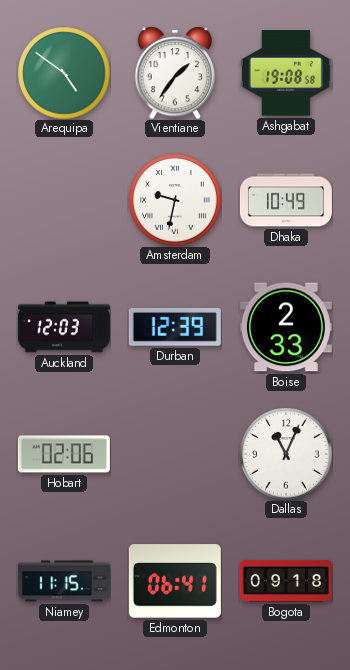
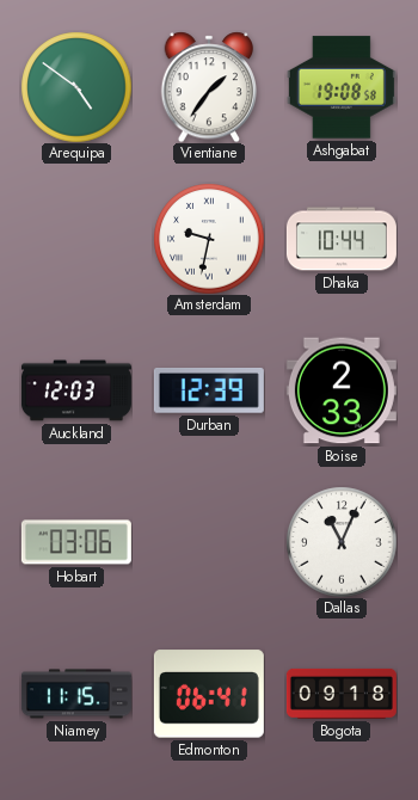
Dhaka: 10:49 -> 10:44 (342, 239)
Hobart: 02:06 -> 03:06 (76, 542)
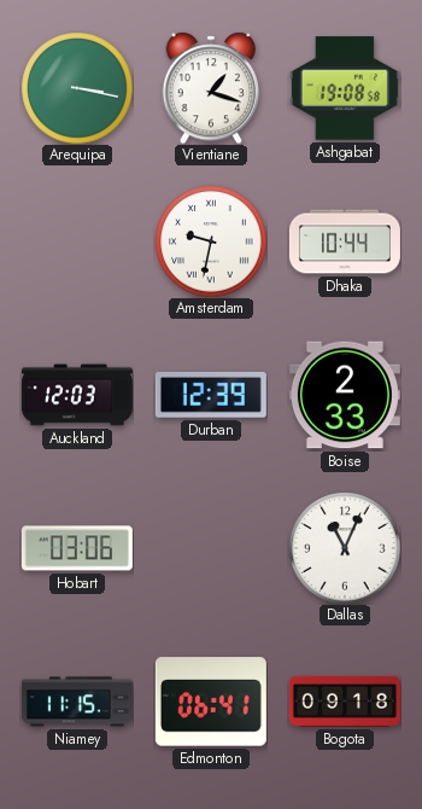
Arequipa: 4:51 -> 3:17 (77, 88)
Vientiane: 1:36 -> 1:18 (211, 88)
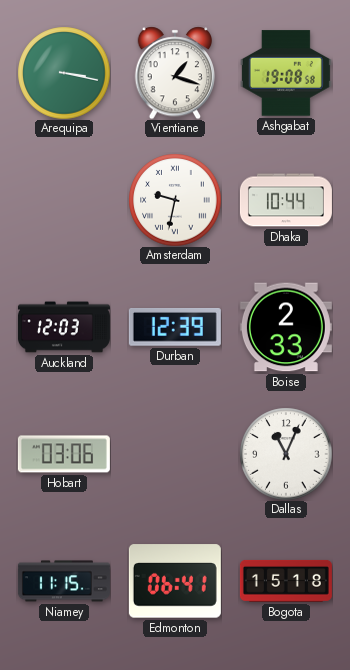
Bogota: 09:18 -> 15:18 (286, 581)
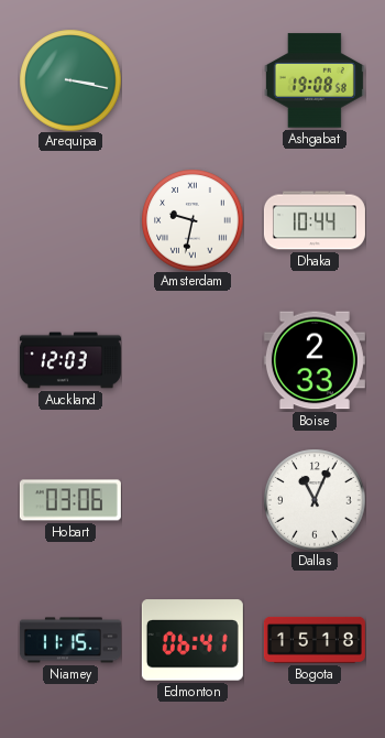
Vientiane: 1:18 -> none (175, 73)
Durban: 12:39 -> none (175, 328)
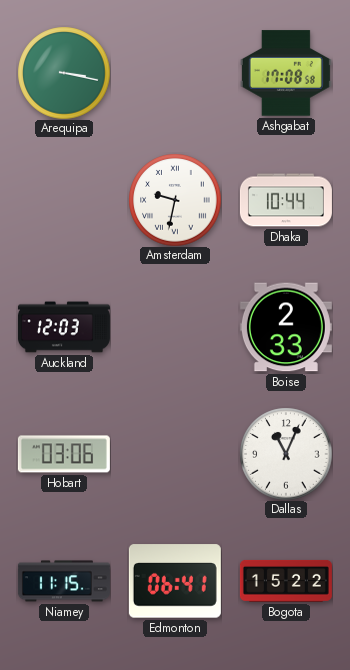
Ashgabat: 19:08 -> 17:08 (286, 73)
Bogota: 15:18 -> 15:22 (286, 581)
